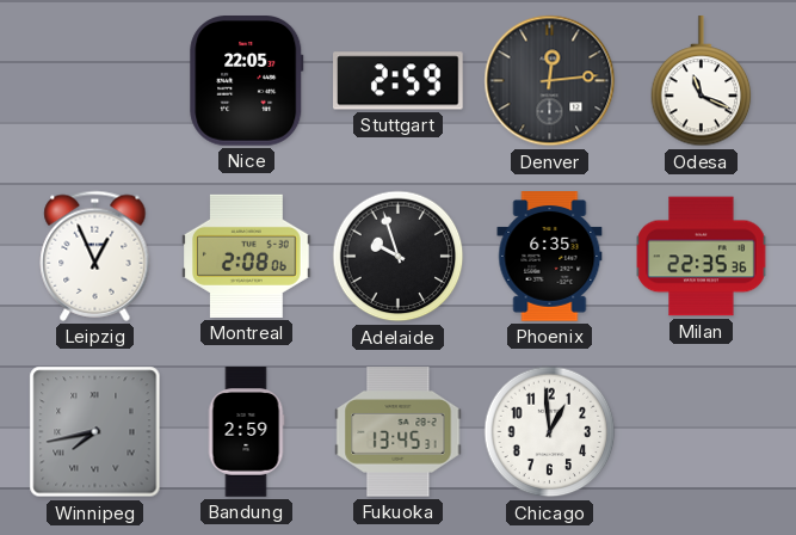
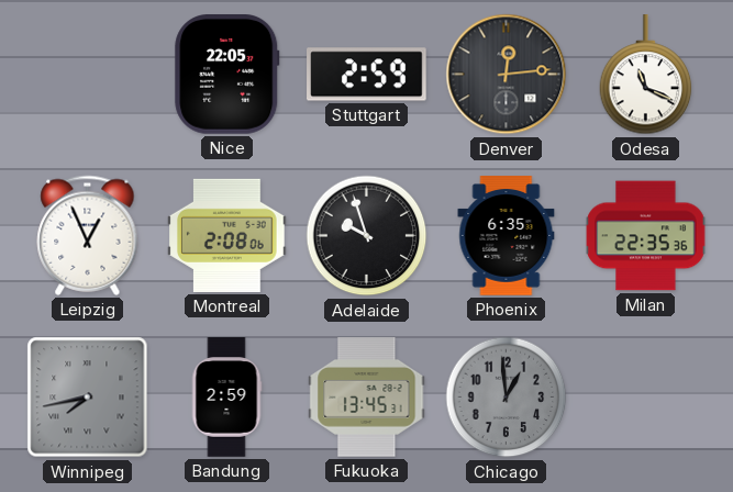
Chicago dial: white -> grey (507, 398)
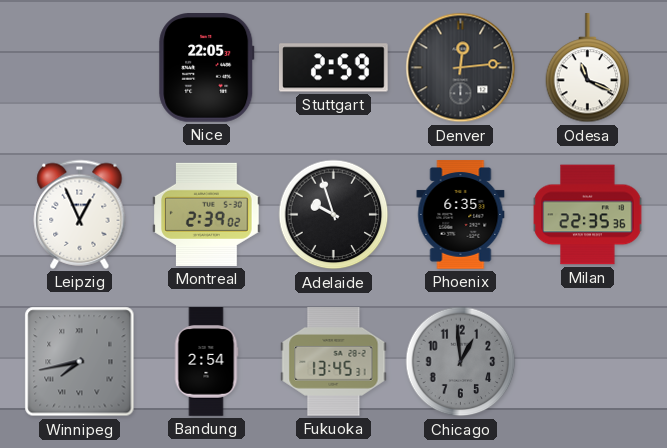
Montreal: 2:08 -> 2:39 (207, 214)
Bandung: 2:59 -> 2:54 (206, 362)
